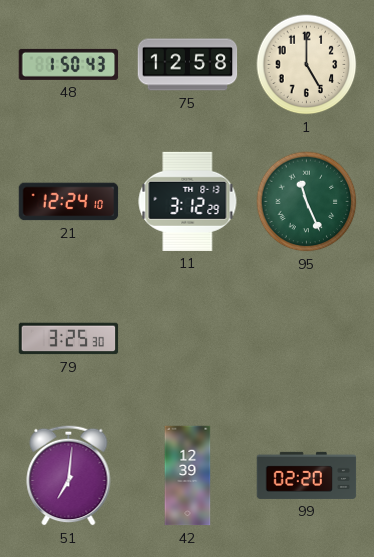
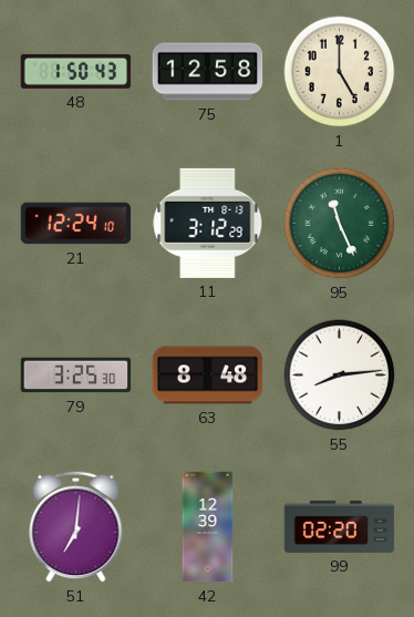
63: none -> 8:48 (208, 376)
55: none -> 8:14 (340, 376)
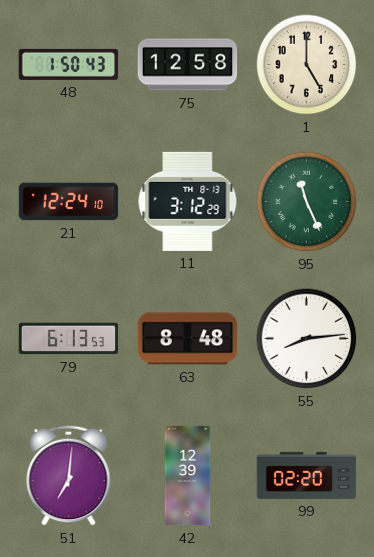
79: 3:25 -> 6:13 (69, 339)
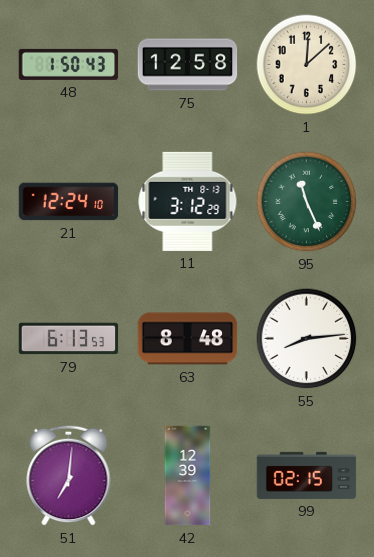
1: 5:00 -> 12:08 (307, 65)
99: 02:20 -> 02:15 (307, 475)
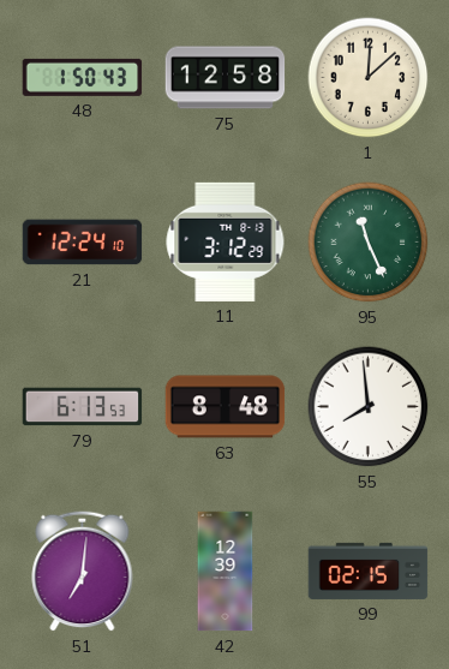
55: 8:14 -> 7:59 (369, 407)
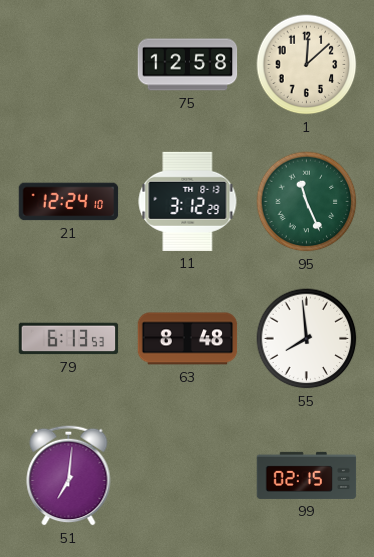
48: 1:50 -> none (83, 77)
42: 12:39 -> none (226, 572)
